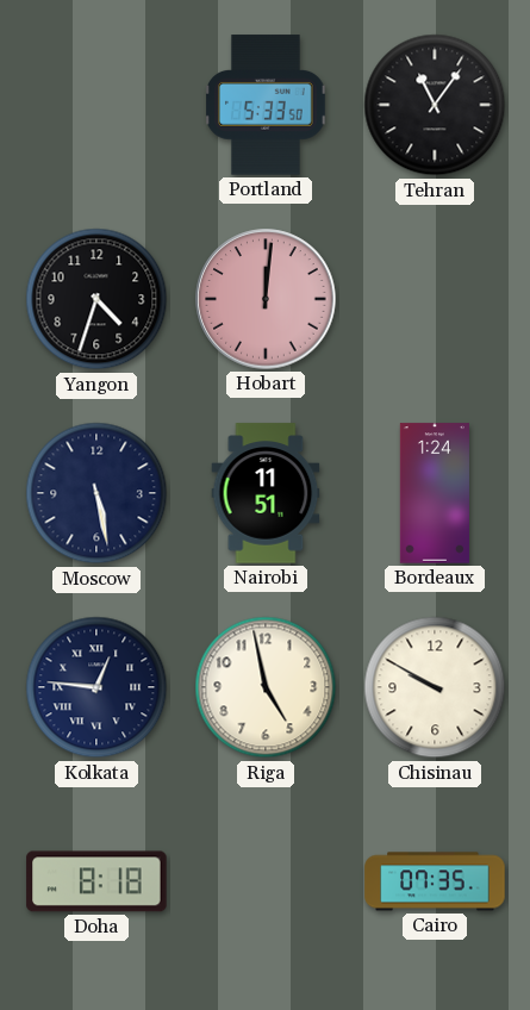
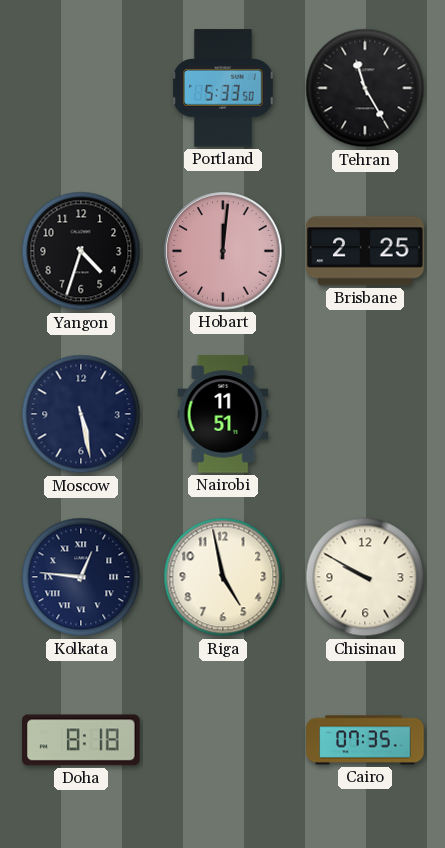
Tehran: 11:06 -> 11:25 (365, 88)
Brisbane: none -> 2:25 (365, 251)
Bordeaux: 1:24 -> none (435, 493)
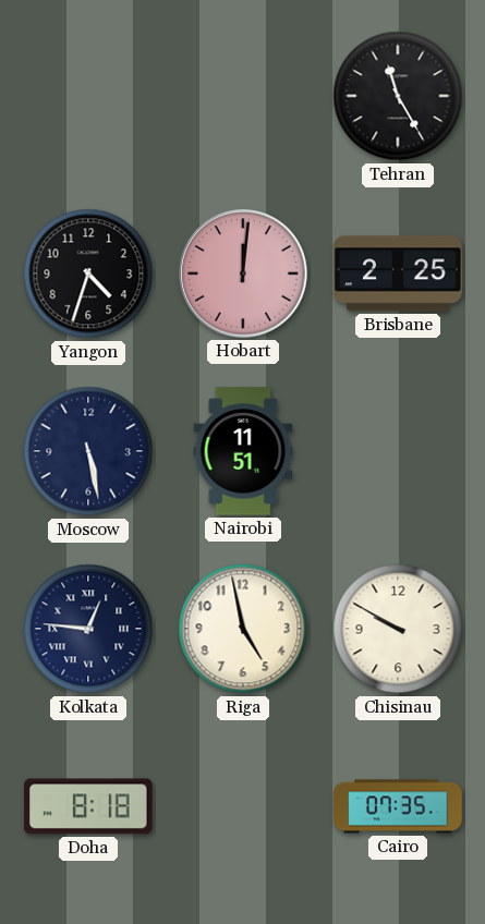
Portland: 5:33 -> none (224, 88)
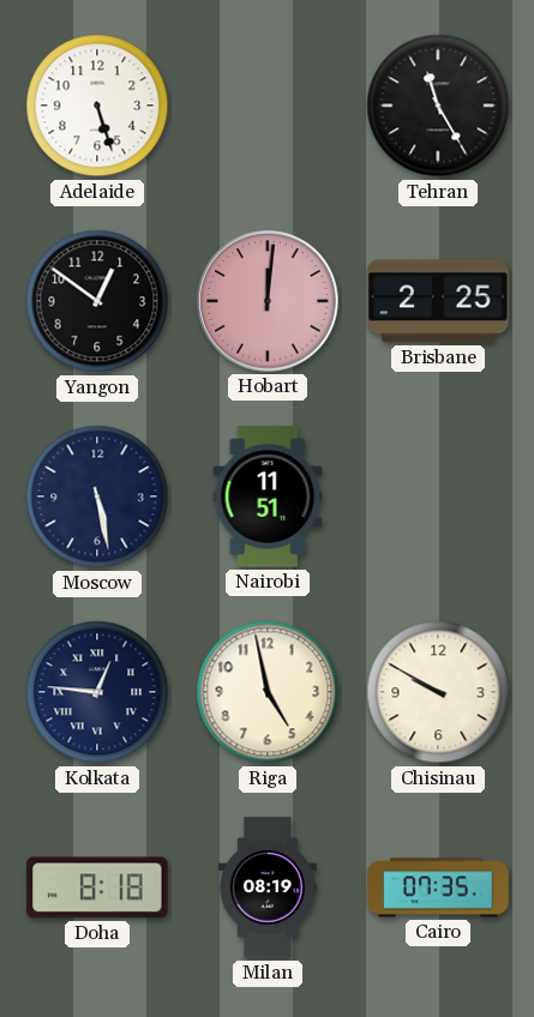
Adelaide: none -> 5:27 (97, 106)
Yangon: 4:33 -> 12:51 (97, 301)
Milan: none -> 08:19 (269, 887)
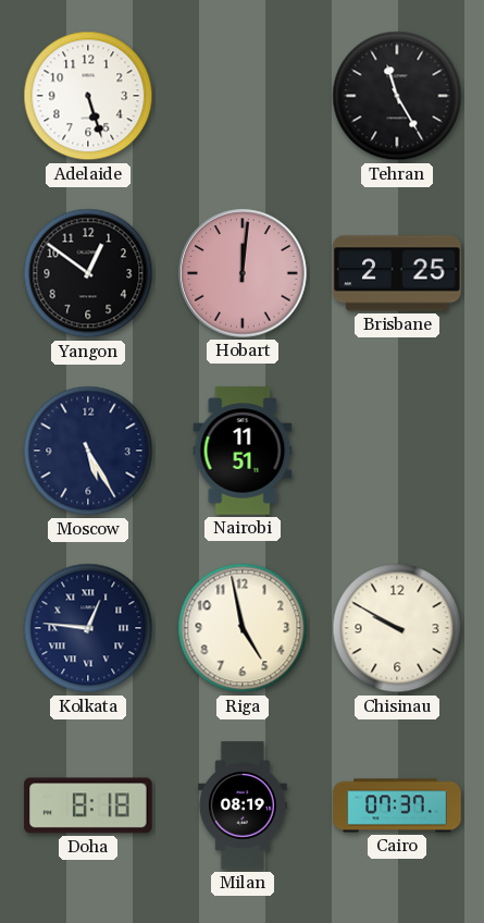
Moscow: 5:28 -> 5:25 (88, 451)
Cairo: 07:35 -> 07:37 (397, 805)
